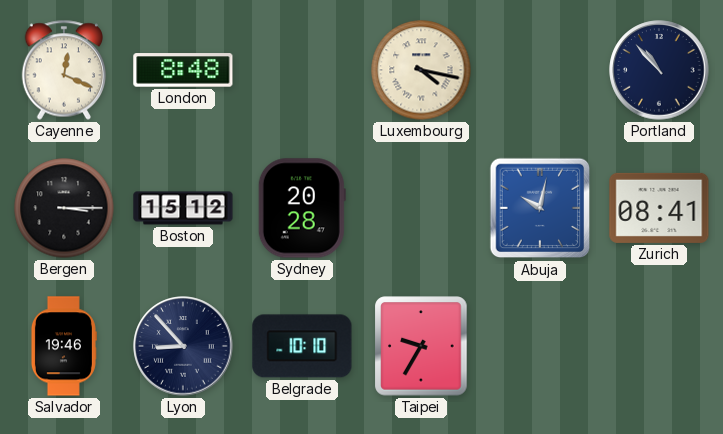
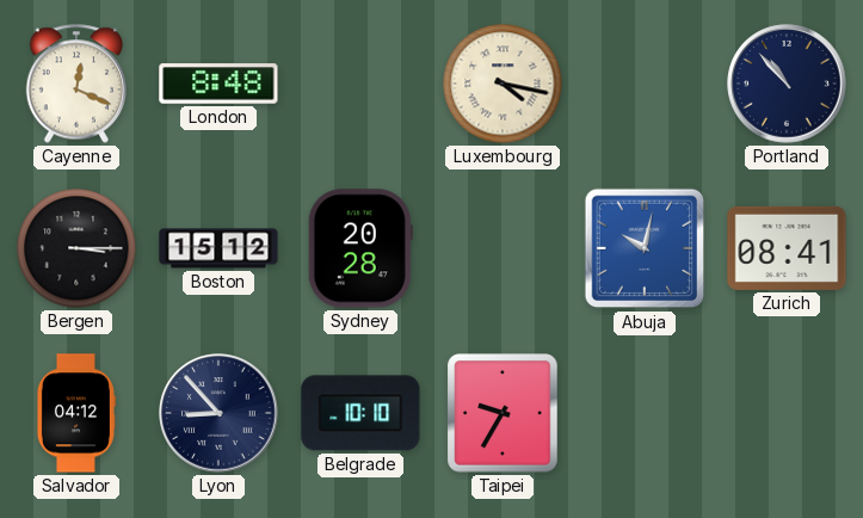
Salvador: 19:46 -> 04:12 (75, 413)
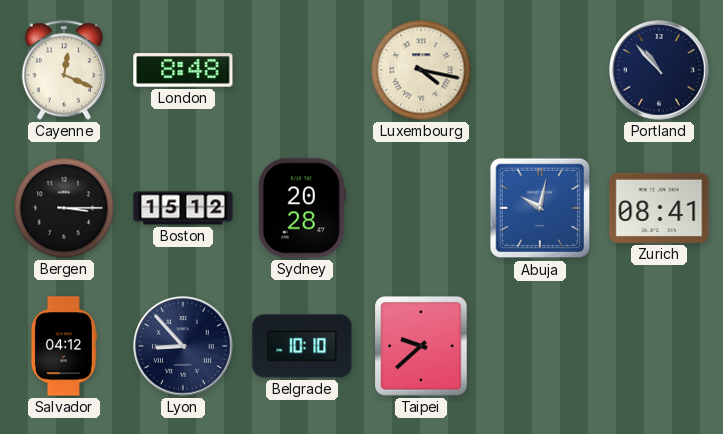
Taipei: 9:35 -> 9:38 (421, 346)
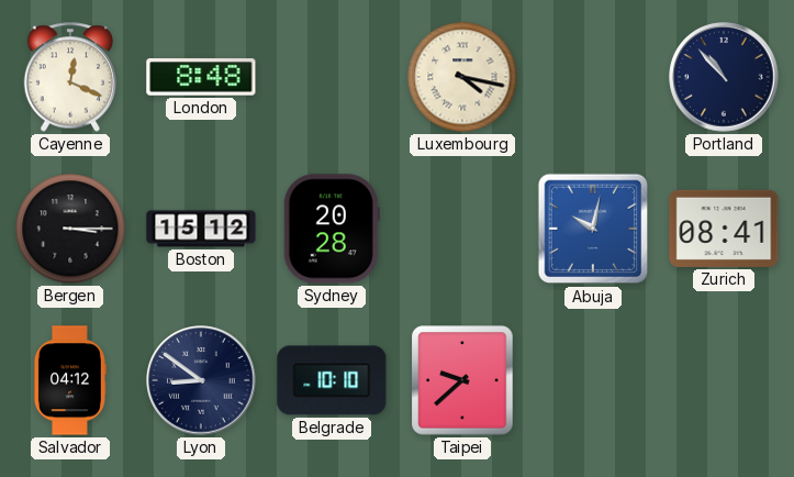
Lyon: 8:53 -> 8:51 (201, 380)
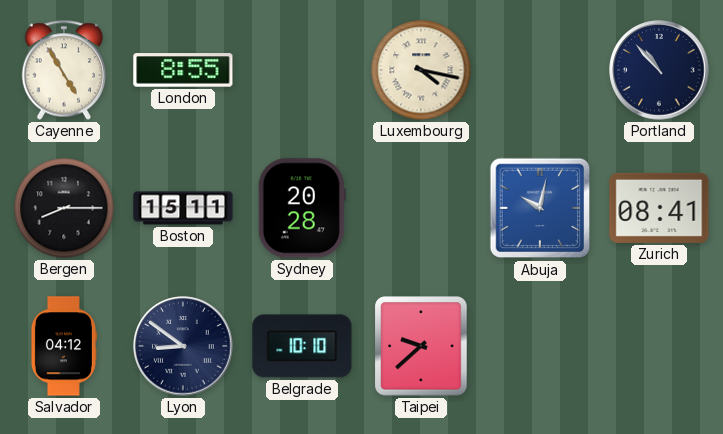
Cayenne: 12:19 -> 4:55 (63, 70)
London: 8:48 -> 8:55 (183, 70)
Bergen: 3:15 -> 8:15 (64, 208)
Boston: 15:12 -> 15:11 (183, 208)
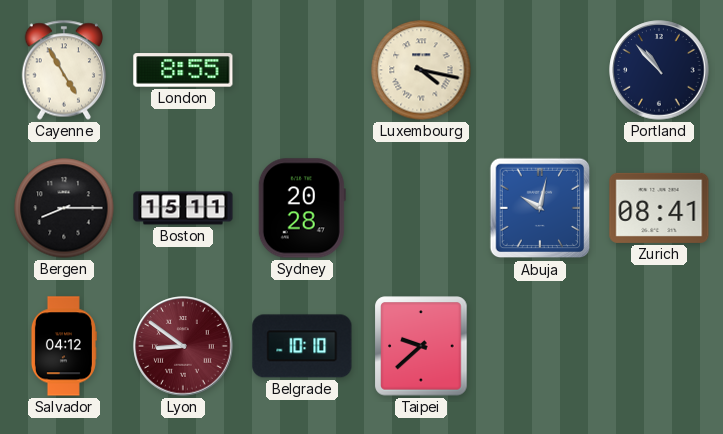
Lyon dial: navy -> burgundy (183, 346)
